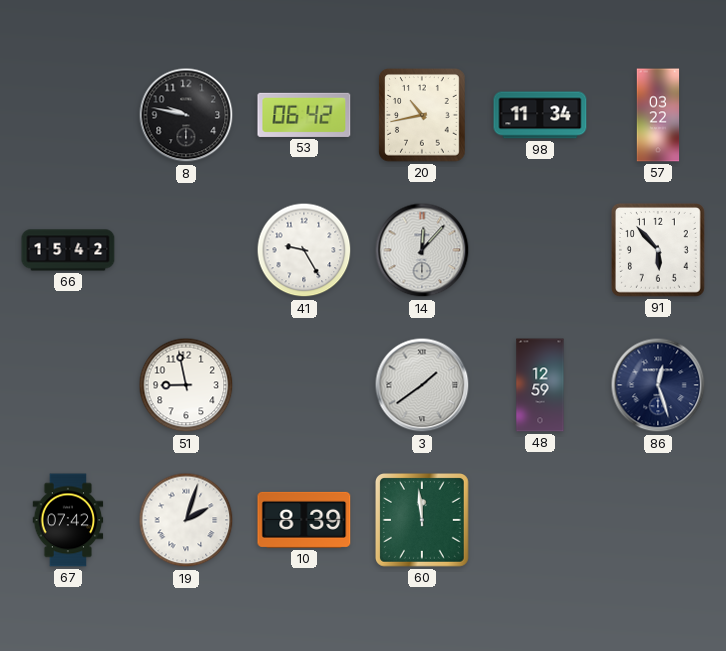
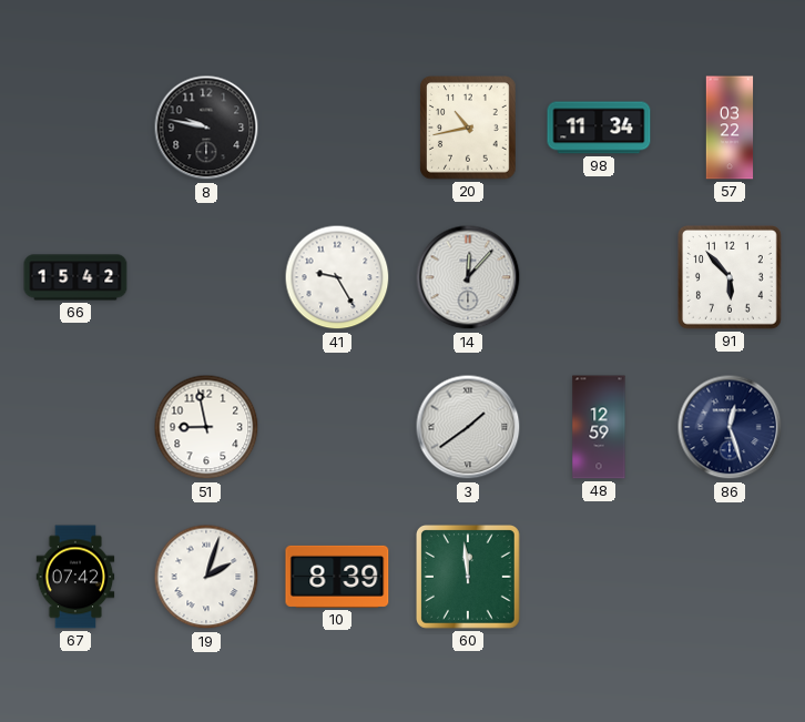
53: 06:42 -> none (304, 115)
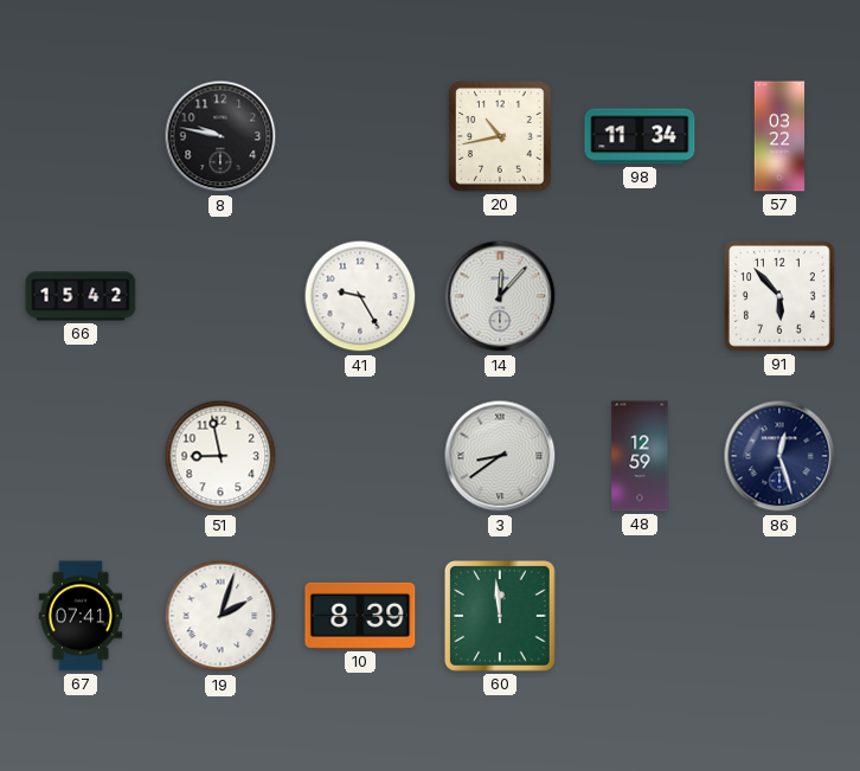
3: 1:39 -> 8:39 (500, 456)
67: 07:42 -> 07:41 (81, 616)
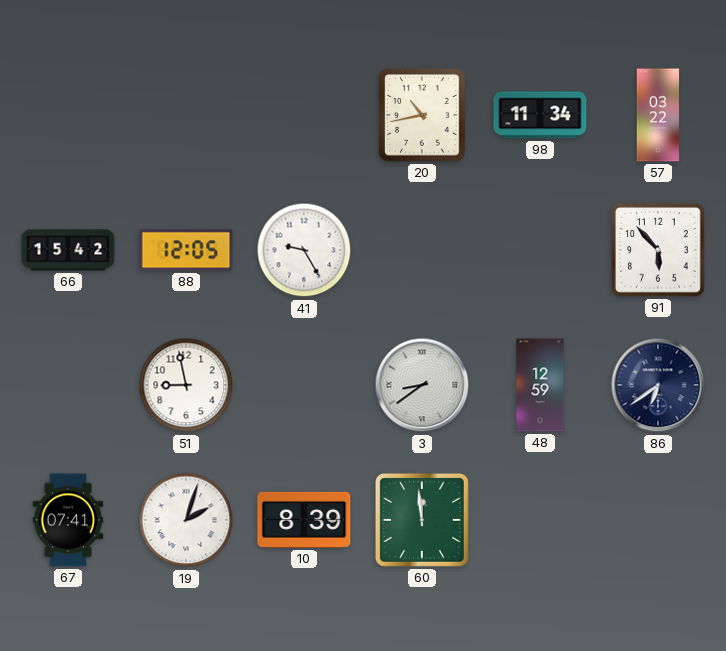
8: 9:47 -> none (220, 136)
88: none -> 12:05 (186, 250)
14: 12:07 -> none (500, 296)
86: 12:27 -> 6:39 (658, 385)
